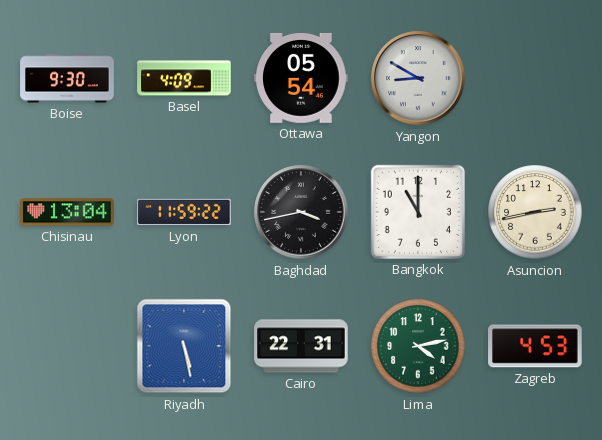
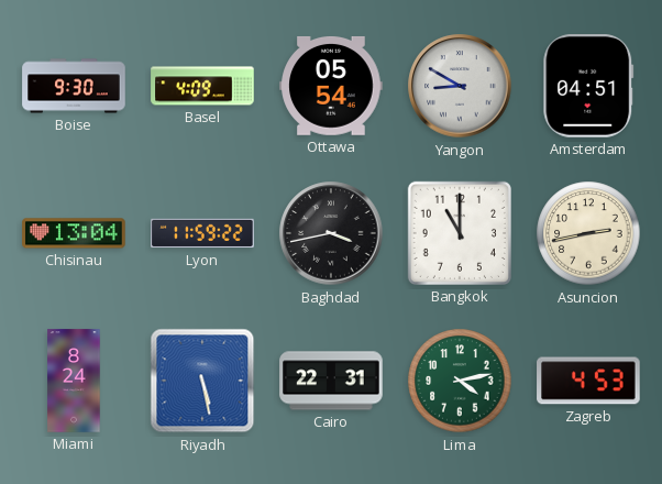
Amsterdam: none -> 04:51 (588, 86)
Miami: none -> 8:24 (74, 381)
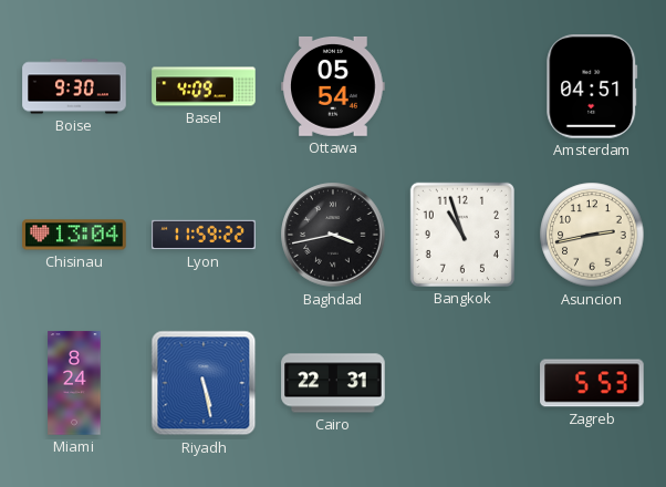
Yangon: 8:50 -> none (460, 86)
Bangkok: 11:00 -> 10:57 (462, 235)
Lima: 4:13 -> none (460, 381)
Zagreb: 4:53 -> 5:53 (592, 383)
